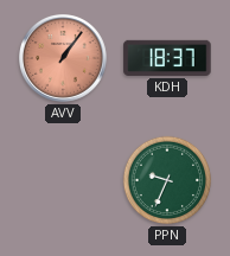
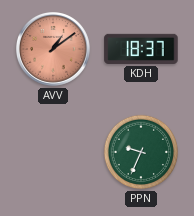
AVV: 1:06 -> 1:09 (54, 50)
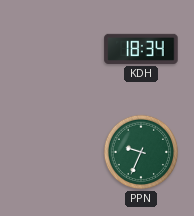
AVV: 1:09 -> none (54, 50)
KDH: 18:37 -> 18:34 (141, 49)
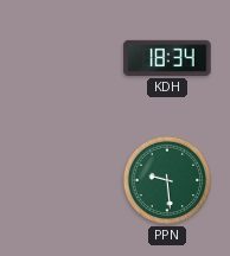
PPN: 9:34 -> 9:29 (167, 180)
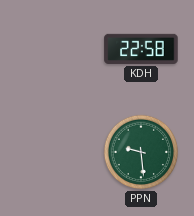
KDH: 18:34 -> 22:58 (141, 49)
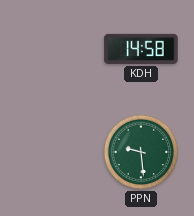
KDH: 22:58 -> 14:58 (141, 49)
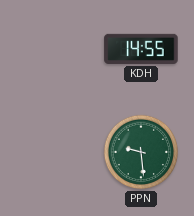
KDH: 14:58 -> 14:55 (141, 49)
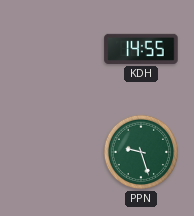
PPN: 9:29 -> 9:27 (141, 152)
